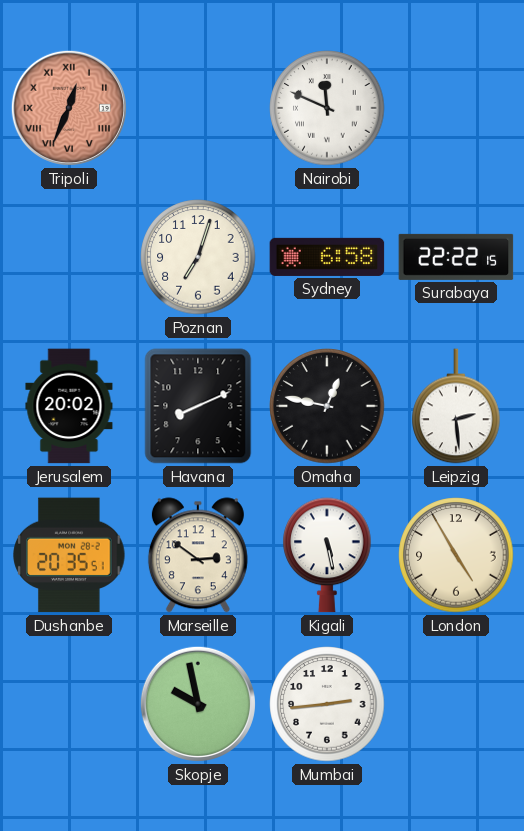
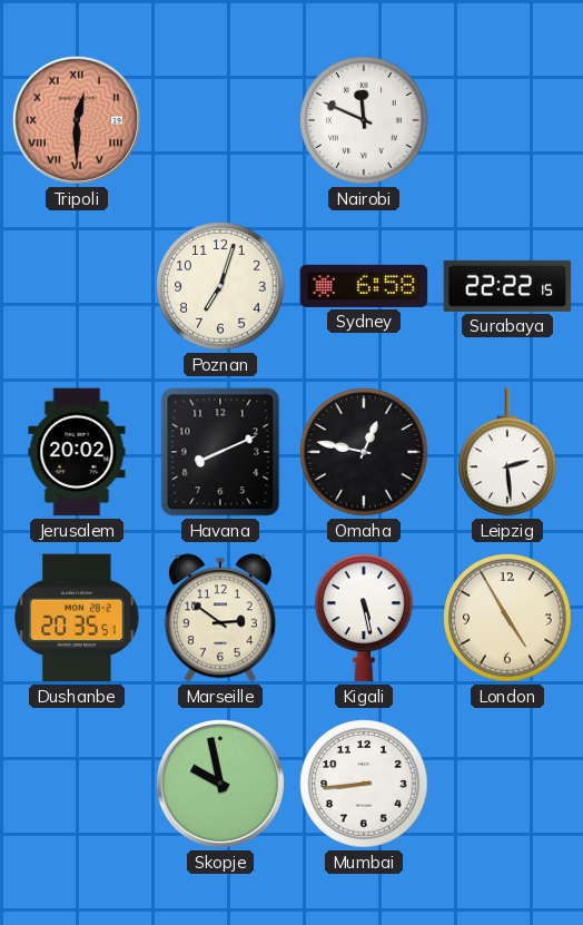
Tripoli: 12:34 -> 12:30 (77, 120)
Mumbai: 2:44 -> 8:44 (364, 784)
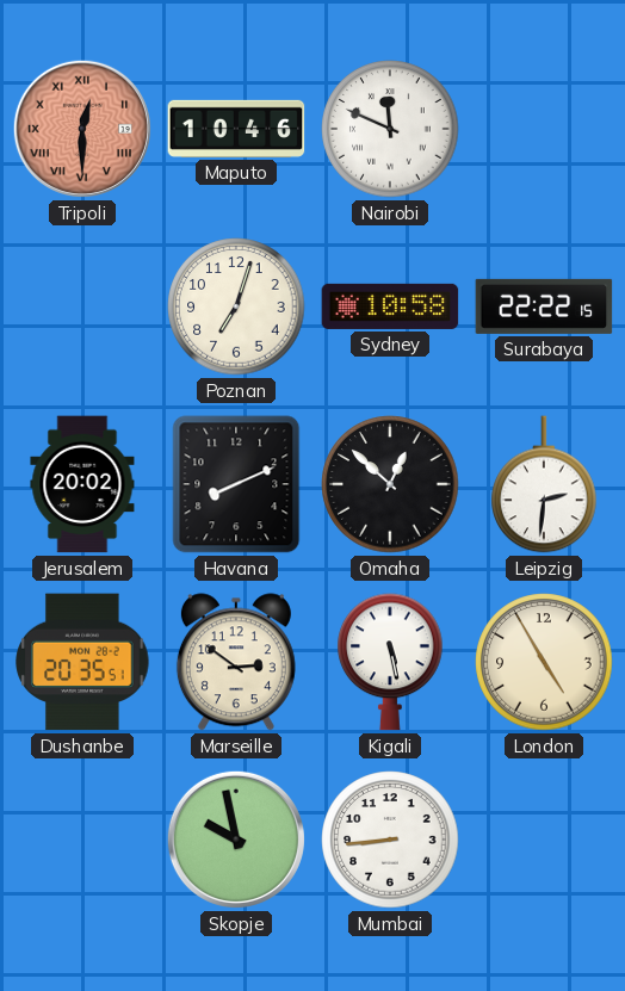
Maputo: none -> 10:46 (236, 129)
Sydney: 6:58 -> 10:58 (390, 306)
Omaha: 12:47 -> 12:52 (390, 484)
Leipzig: 2:29 -> 2:31 (544, 484)
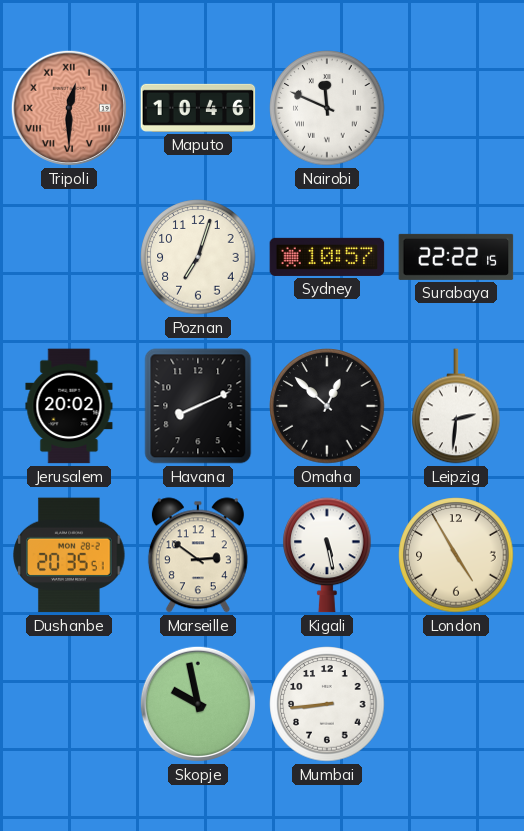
Sydney: 10:58 -> 10:57 (327, 257)
